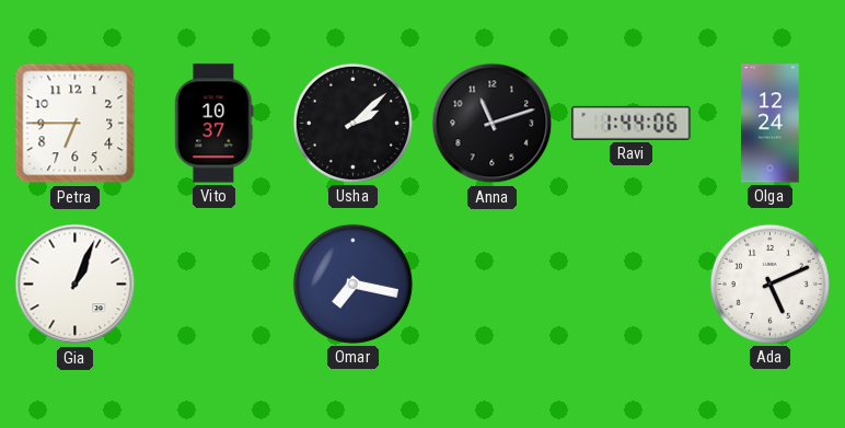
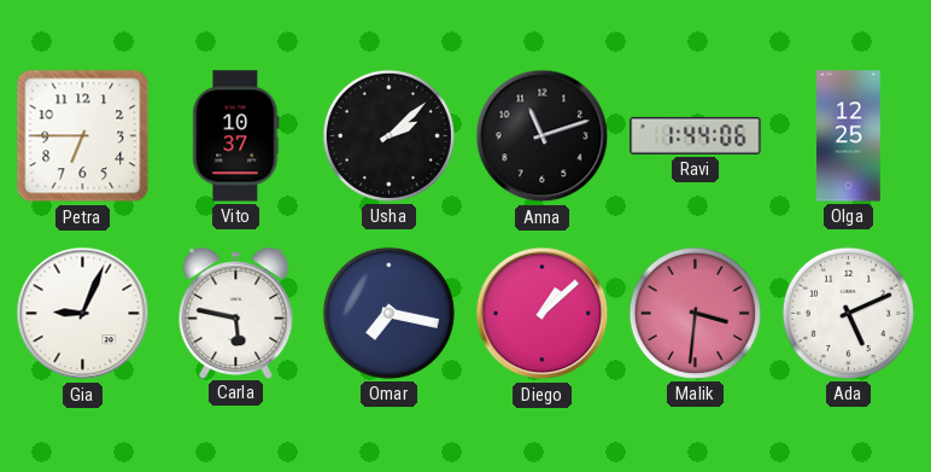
Olga: 12:24 -> 12:25 (849, 136)
Gia: 1:04 -> 9:04 (83, 314)
Carla: none -> 5:47 (236, 313)
Diego: none -> 1:08 (543, 314)
Malik: none -> 3:31 (695, 313)
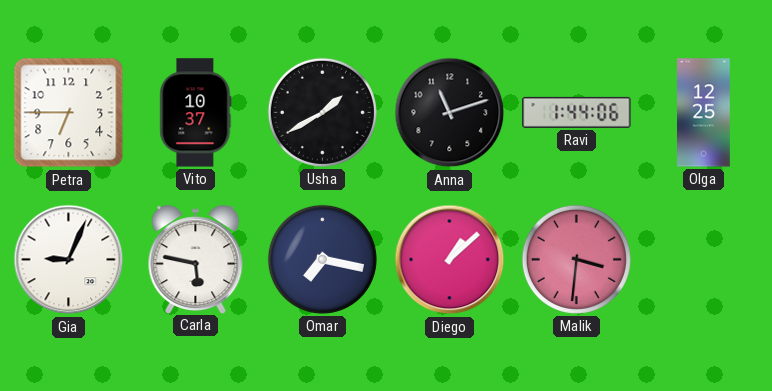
Usha: 2:08 -> 1:40 (322, 112)
Ada: 5:11 -> none (848, 313)
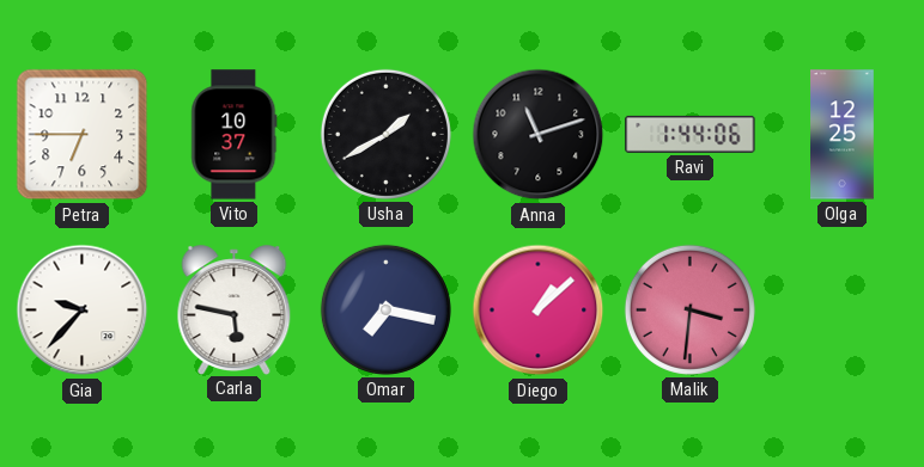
Gia: 9:04 -> 9:37 (83, 311)
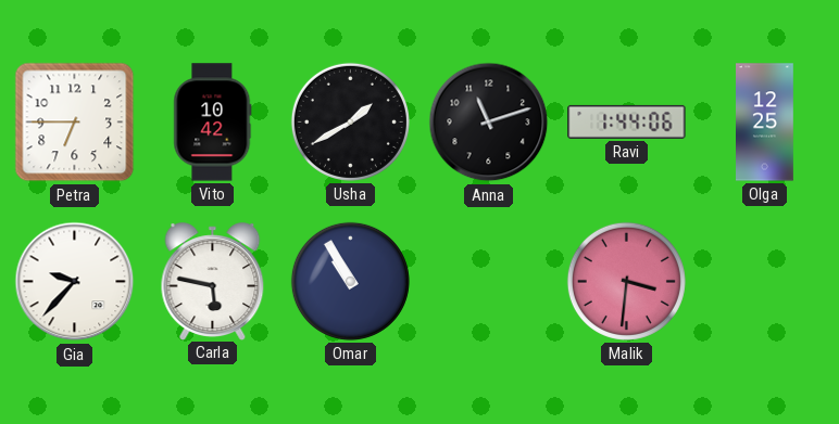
Vito: 10:37 -> 10:42 (213, 123)
Omar: 7:17 -> 10:55 (350, 281)
Diego: 1:08 -> none (539, 311)
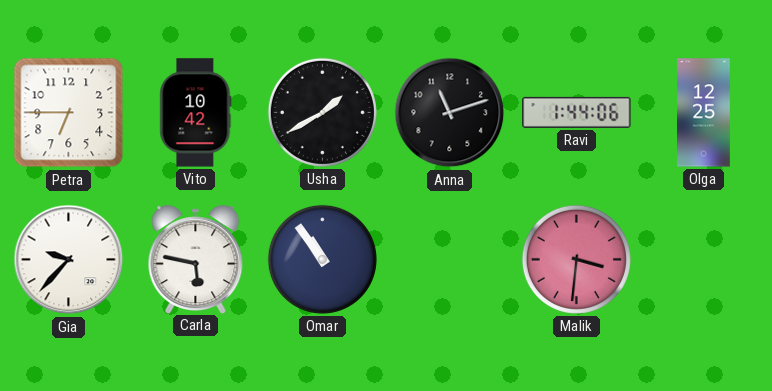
Omar: 10:55 -> 10:54 (322, 259)
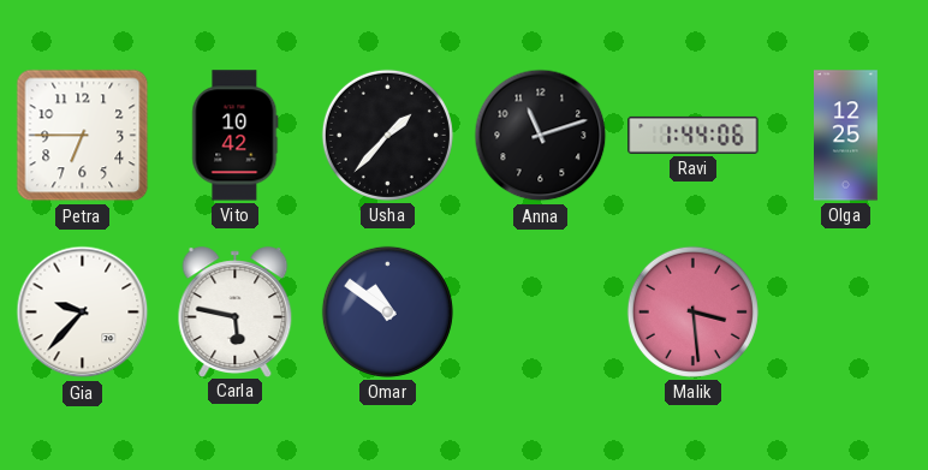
Usha: 1:40 -> 1:37 (387, 135)
Omar: 10:54 -> 10:51 (387, 311)
Malik: 3:31 -> 3:29 (692, 311)
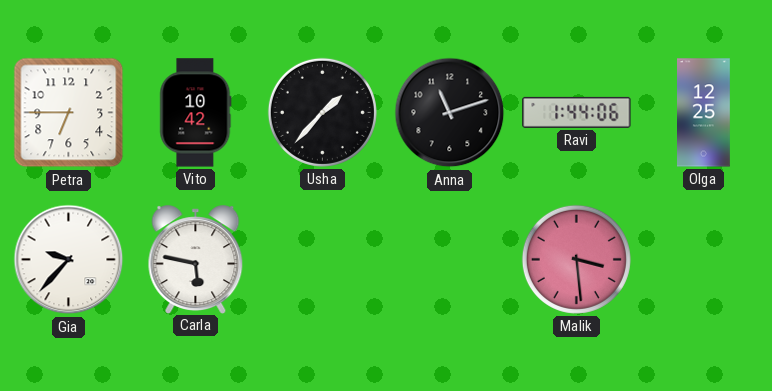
Omar: 10:51 -> none (387, 311)
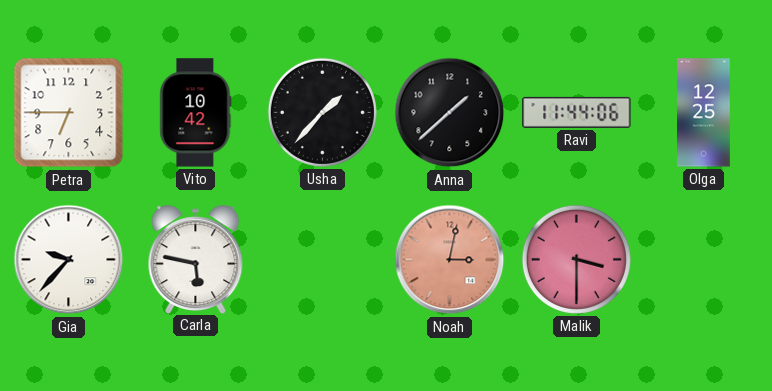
Anna: 11:12 -> 1:38 (450, 113)
Ravi: 1:44 -> 11:44 (577, 112)
Noah: none -> 3:02 (450, 260)
Malik: 3:29 -> 3:30 (576, 259)
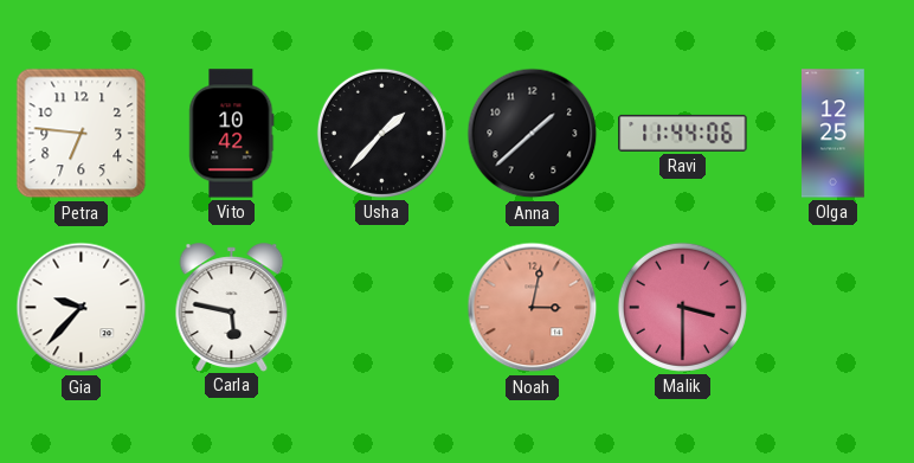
Petra: 6:45 -> 6:46 (82, 134)
